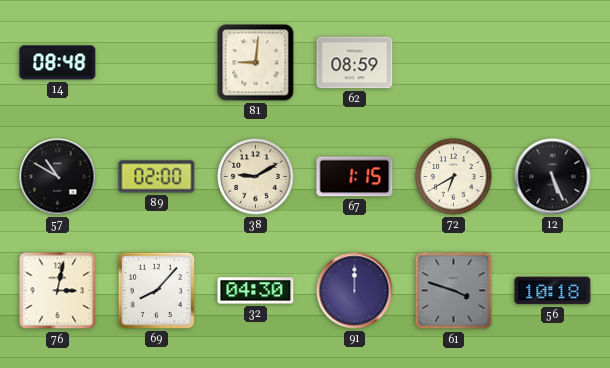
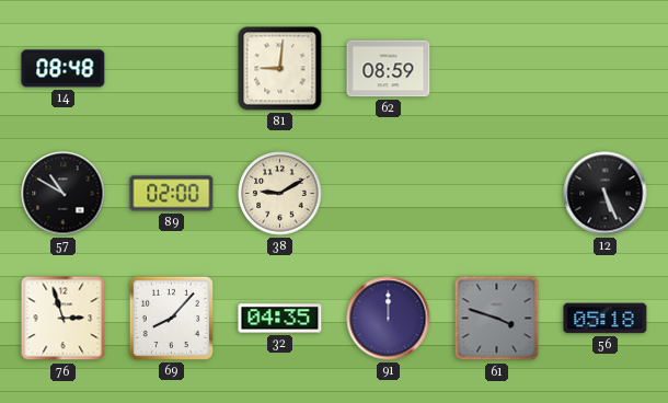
67: 1:15 -> none (355, 177)
72: 6:40 -> none (454, 177)
76: 3:02 -> 2:57 (64, 319)
32: 04:30 -> 04:35 (280, 319)
56: 10:18 -> 05:18 (606, 319)
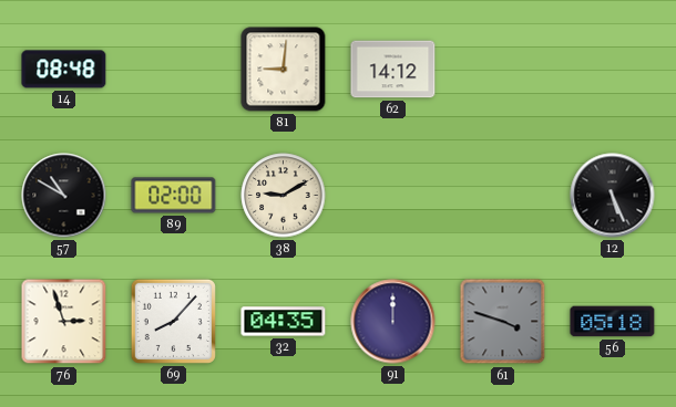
62: 08:59 -> 14:12 (393, 70)
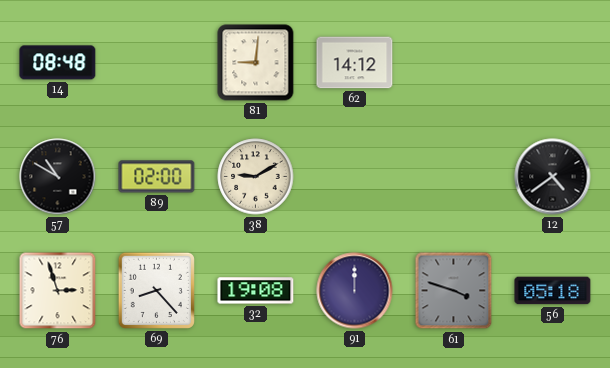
12: 5:26 -> 4:39 (553, 177)
69: 8:07 -> 8:23 (156, 290)
32: 04:35 -> 19:08 (256, 291)
